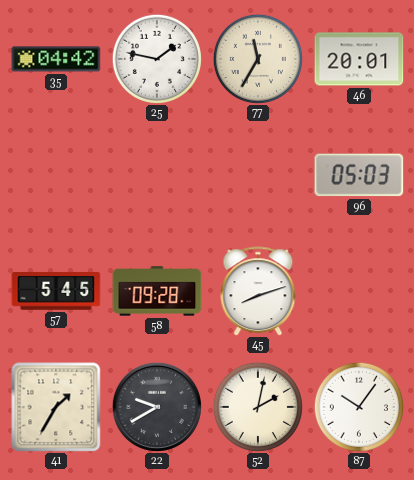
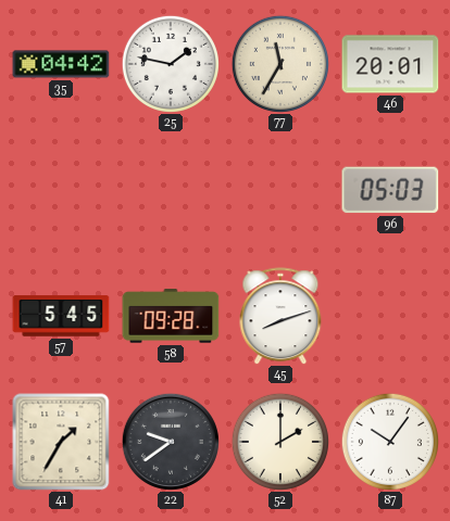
22: 9:40 -> 9:39 (171, 442)
52: 2:02 -> 2:00 (280, 442)
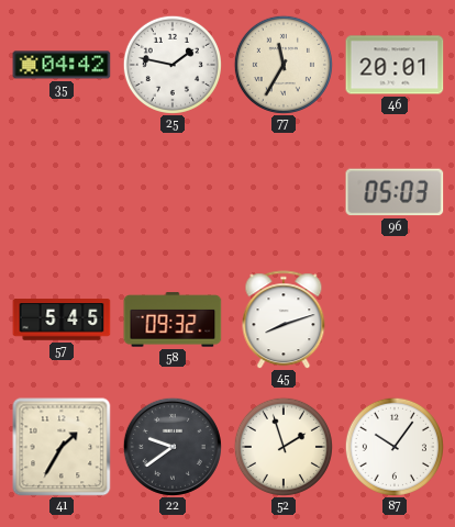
58: 09:28 -> 09:32 (173, 319)
52: 2:00 -> 1:57 (284, 447)
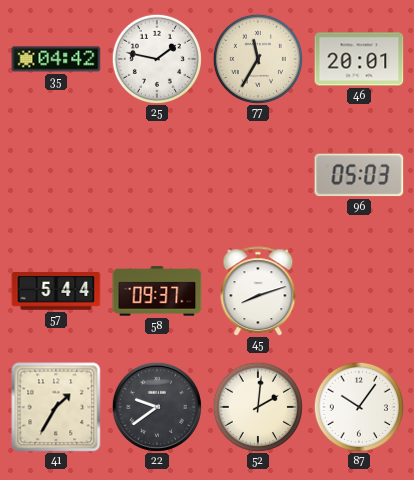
57: 5:45 -> 5:44 (56, 291)
58: 09:32 -> 09:37 (157, 291)
52: 1:57 -> 2:01 (258, 407)
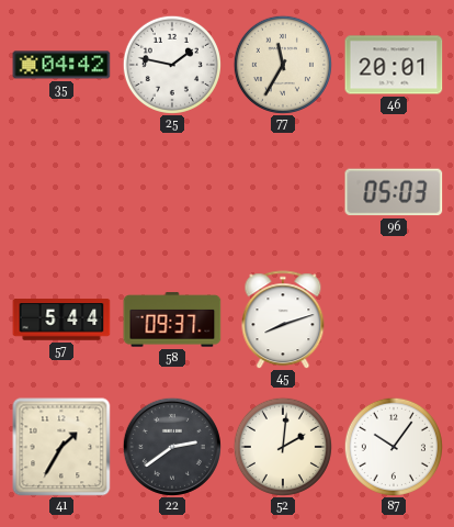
22: 9:39 -> 2:39 (172, 447)
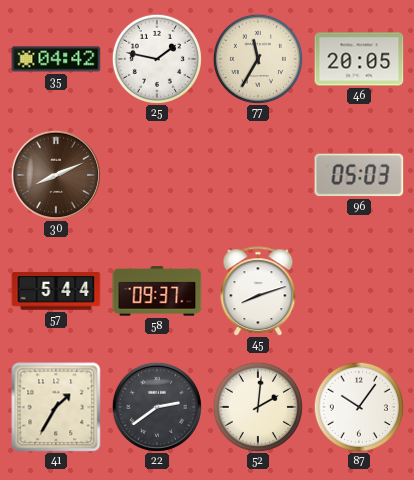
46: 20:01 -> 20:05 (359, 59)
30: none -> 8:11 (56, 175)
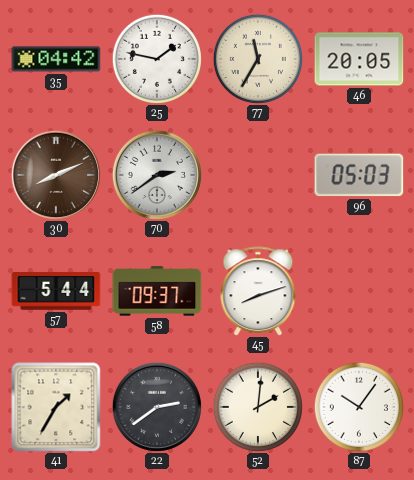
70: none -> 2:39 (157, 175)
